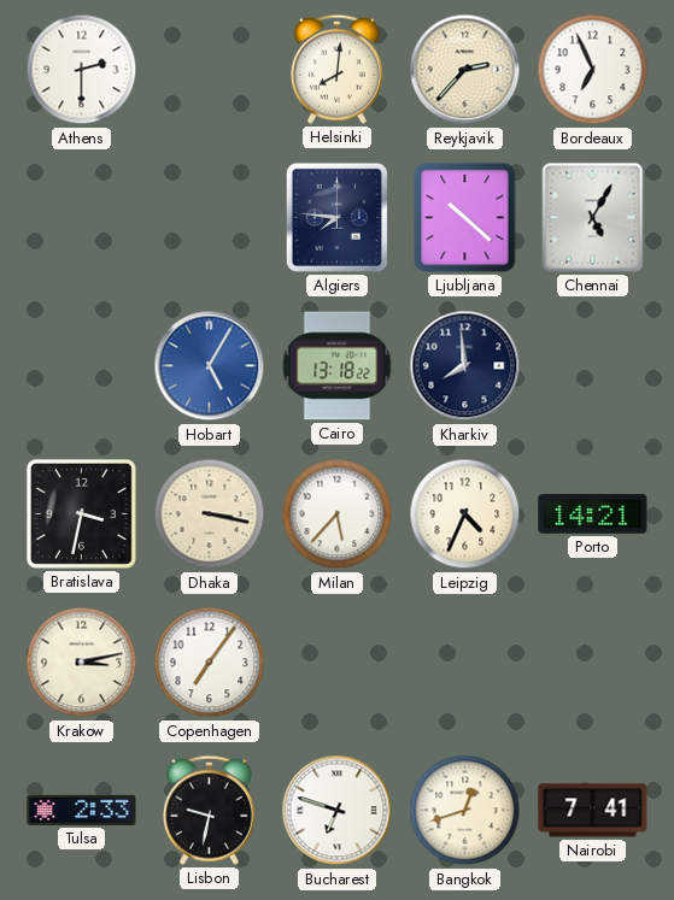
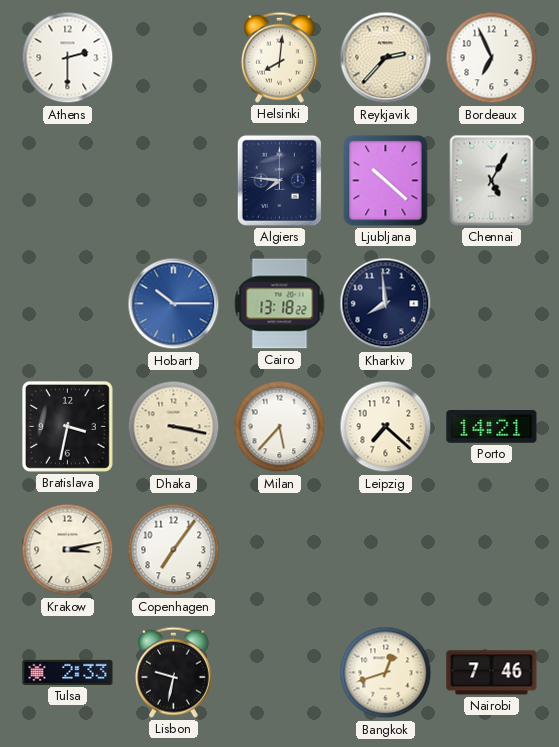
Hobart: 5:05 -> 10:15 (174, 304)
Leipzig: 4:34 -> 7:22 (386, 427)
Bucharest: 6:48 -> none (338, 811)
Nairobi: 7:41 -> 7:46 (492, 673)
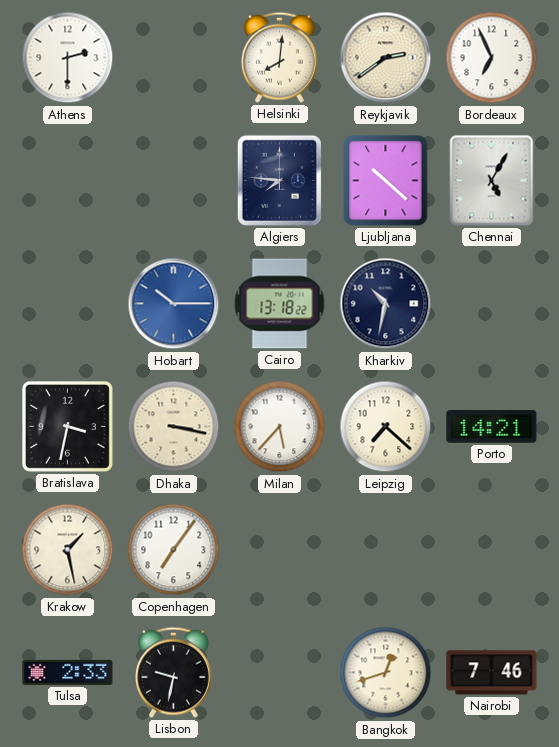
Reykjavik: 2:37 -> 2:39 (386, 58)
Kharkiv: 7:59 -> 10:32 (386, 304)
Krakow: 3:13 -> 1:28 (68, 550)
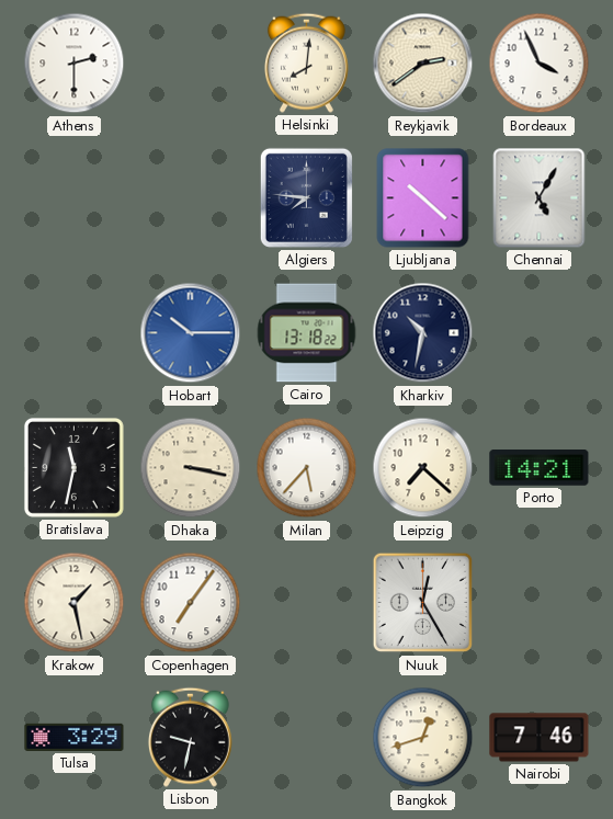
Bordeaux: 6:56 -> 3:56 (540, 64)
Bratislava: 3:32 -> 11:32 (73, 467)
Nuuk: none -> 12:25 (423, 603)
Tulsa: 2:33 -> 3:29 (75, 737)
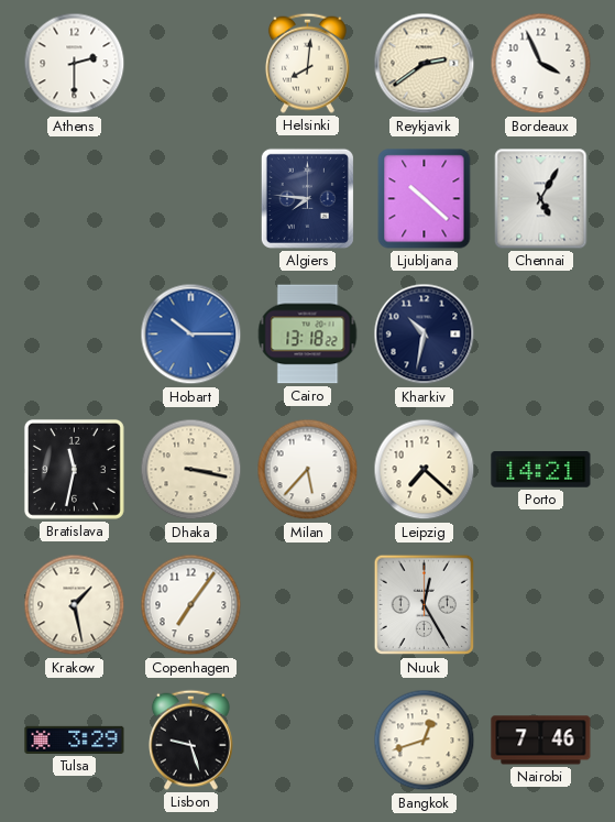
Lisbon: 9:32 -> 9:27 (190, 739)
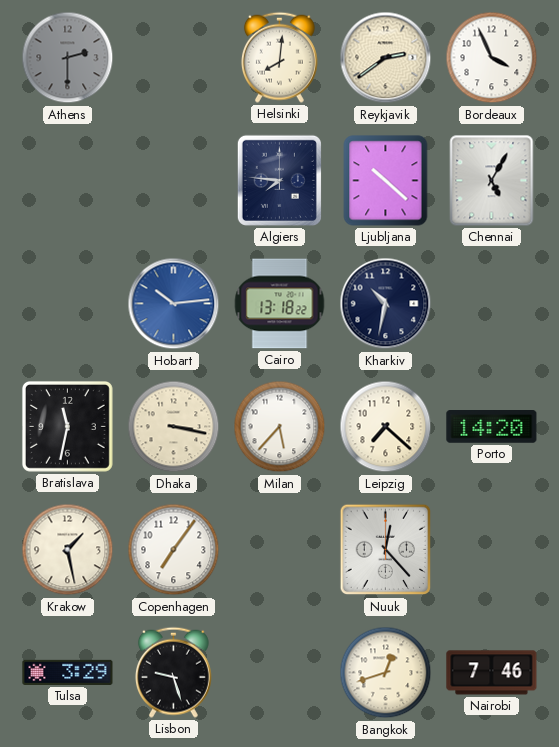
Athens dial: white -> grey (68, 58)
Hobart: 10:15 -> 10:14 (174, 304)
Porto: 14:21 -> 14:20 (492, 427)
Nuuk: 12:25 -> 12:23 (386, 550)
